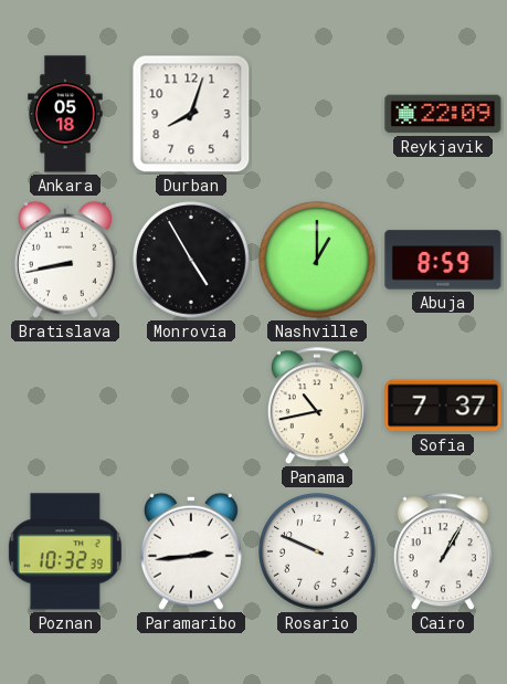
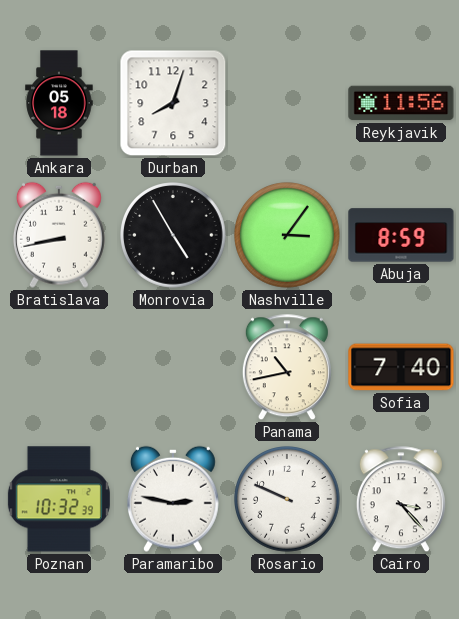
Reykjavik: 22:09 -> 11:56 (401, 103)
Nashville: 1:00 -> 3:06 (287, 235)
Sofia: 7:37 -> 7:40 (401, 367)
Paramaribo: 2:44 -> 2:47 (173, 499)
Cairo: 1:05 -> 3:23 (401, 500)
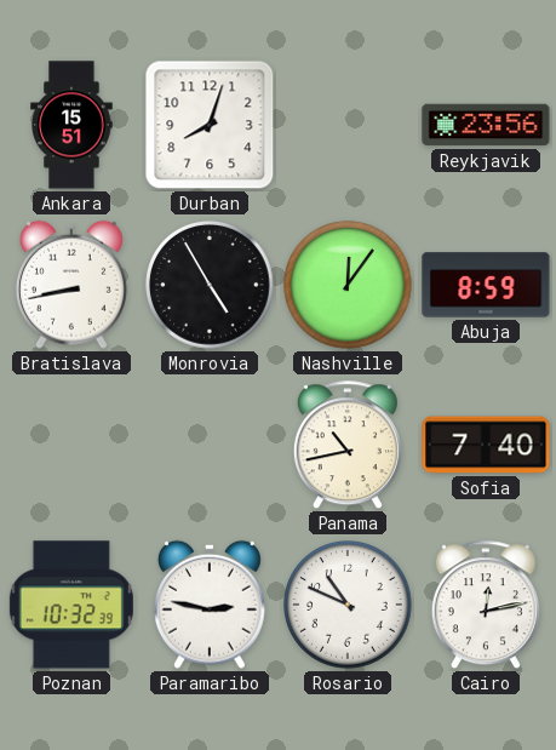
Ankara: 05:18 -> 15:51 (71, 125)
Reykjavik: 11:56 -> 23:56 (486, 125)
Nashville: 3:06 -> 12:06 (348, 285)
Rosario: 9:49 -> 10:49 (348, 605)
Cairo: 3:23 -> 12:13 (486, 606)
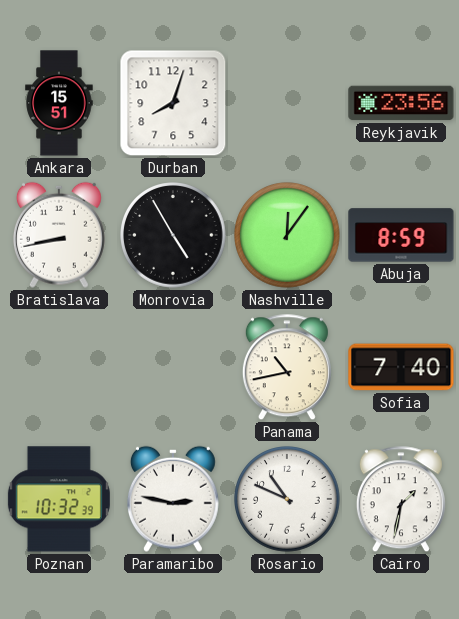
Cairo: 12:13 -> 1:32 (401, 500)
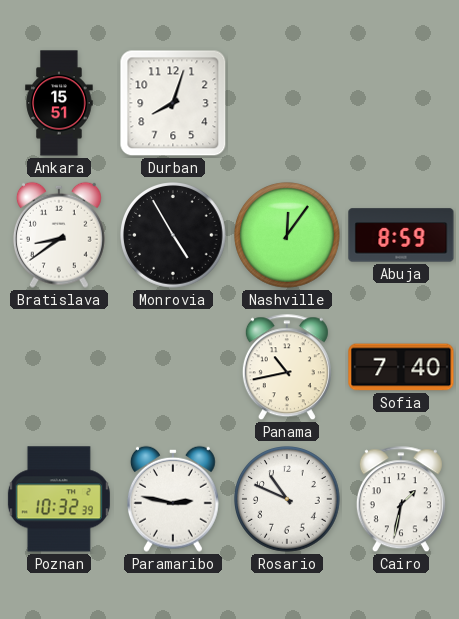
Reykjavik: 23:56 -> none (401, 103)
Bratislava: 8:43 -> 8:39 (59, 235)
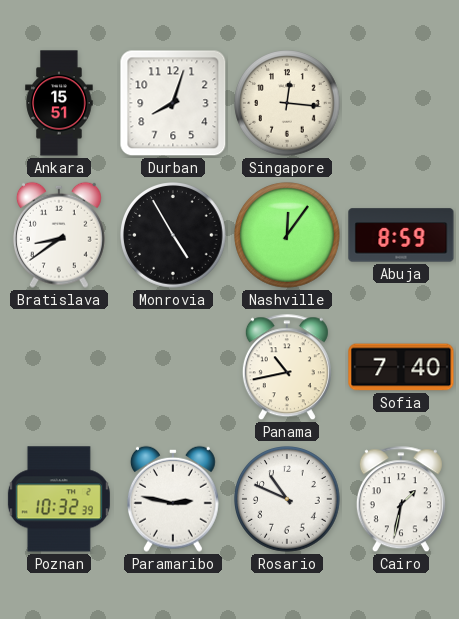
Singapore: none -> 12:16 (287, 103)
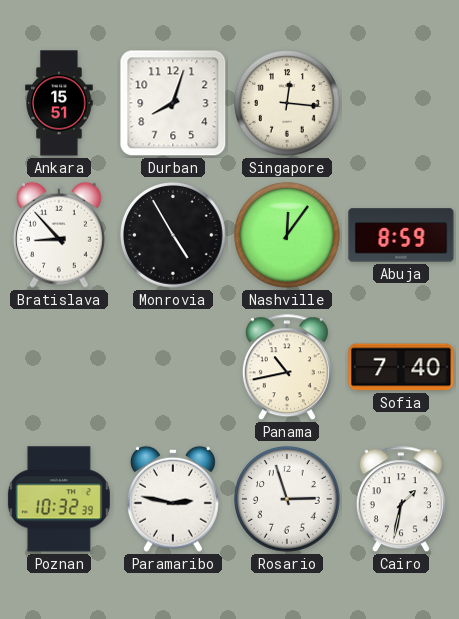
Bratislava: 8:39 -> 8:53 (59, 235)
Rosario: 10:49 -> 2:57 (287, 499)
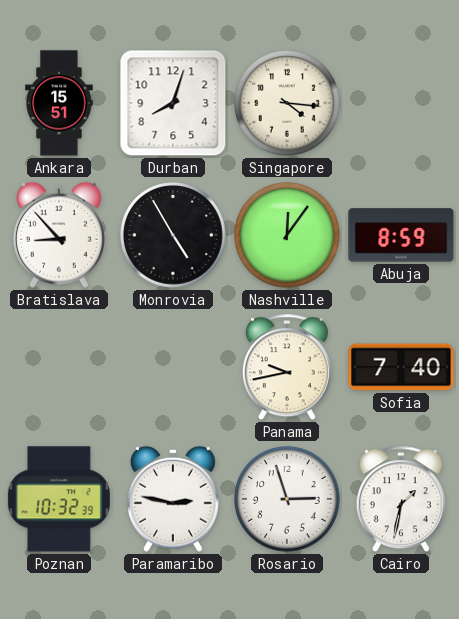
Singapore: 12:16 -> 4:16 (287, 103)
Panama: 10:43 -> 9:43 (287, 368)
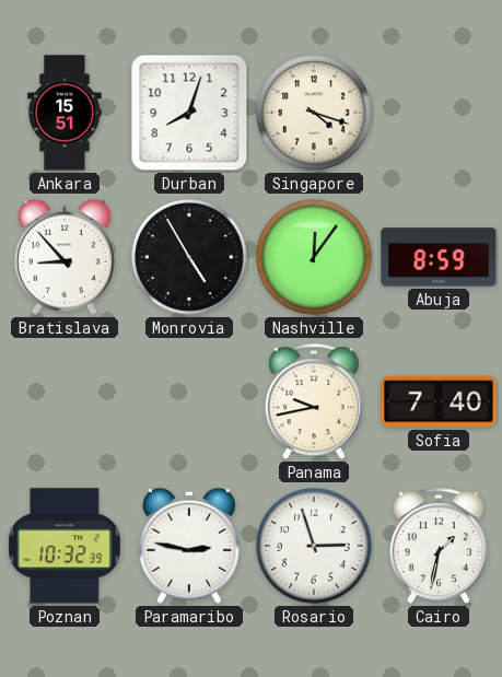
Singapore: 4:16 -> 4:18 (314, 113)
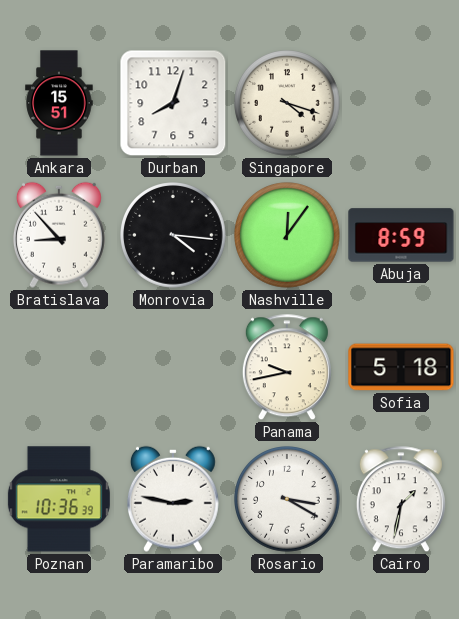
Monrovia: 4:55 -> 4:16 (173, 235)
Sofia: 7:40 -> 5:18 (401, 367)
Poznan: 10:32 -> 10:36 (59, 499)
Rosario: 2:57 -> 3:20 (287, 499)
